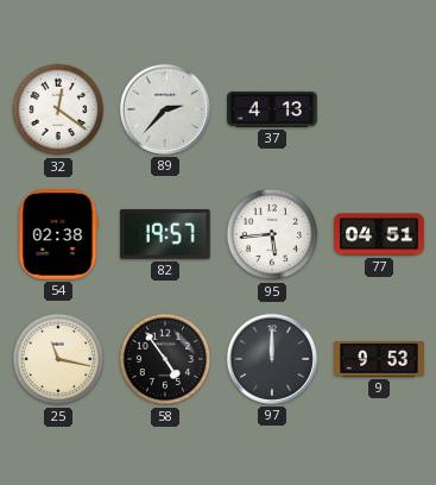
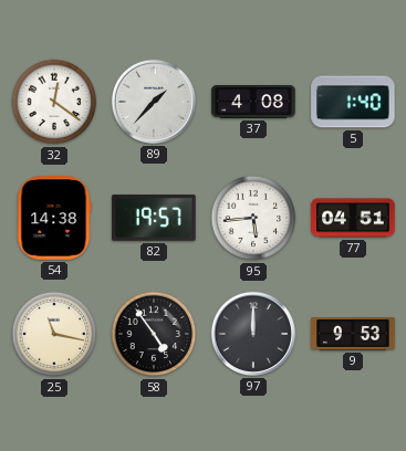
89: 2:37 -> 1:37 (154, 102)
37: 4:13 -> 4:08 (253, 102)
5: none -> 1:40 (353, 102)
54: 02:38 -> 14:38 (54, 218)
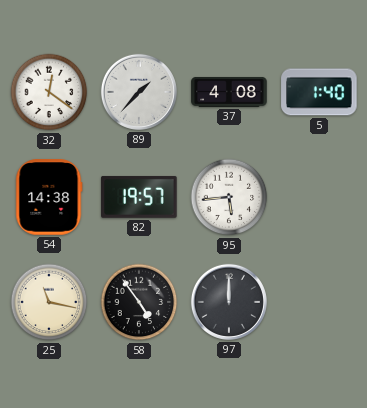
77: 04:51 -> none (353, 218)
9: 9:53 -> none (353, 335)
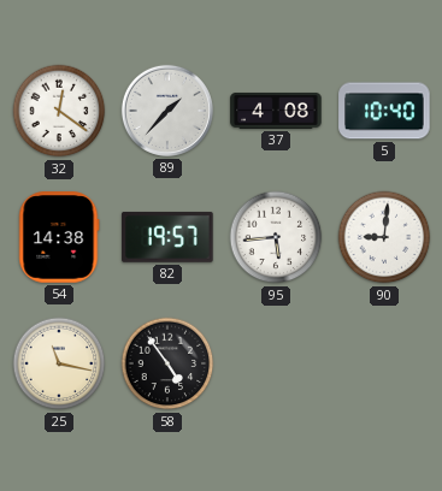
5: 1:40 -> 10:40 (384, 111)
90: none -> 9:01 (384, 237)
97: 12:00 -> none (229, 302)
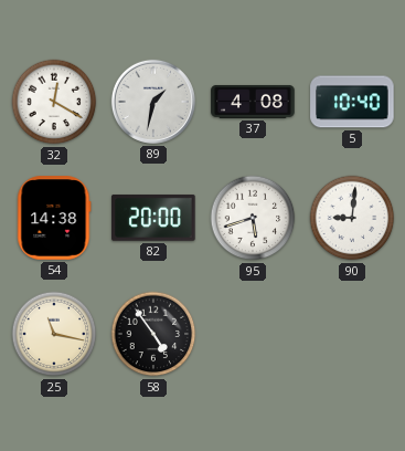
32: 12:21 -> 12:20 (54, 102)
89: 1:37 -> 1:32 (153, 102)
82: 19:57 -> 20:00 (153, 218)
95: 5:44 -> 5:42 (253, 218)
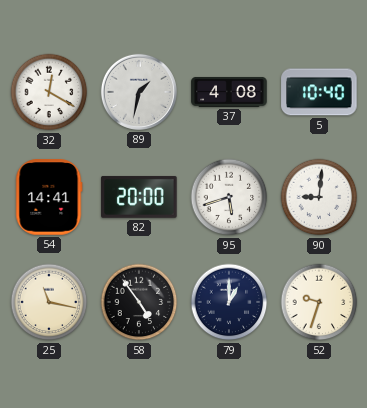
54: 14:38 -> 14:41 (49, 197)
79: none -> 1:00 (229, 302)
52: none -> 9:33 (319, 302)
